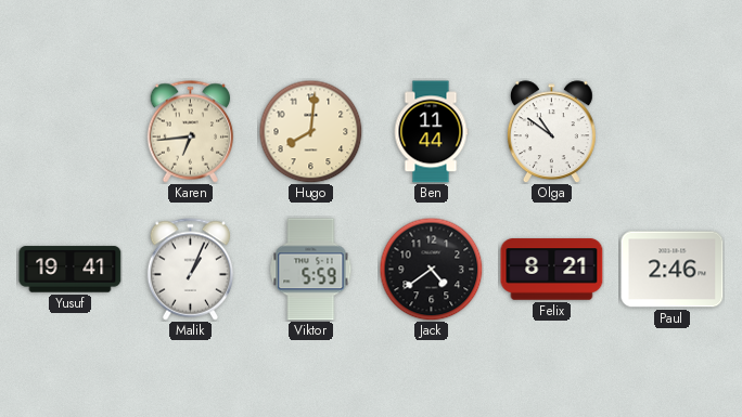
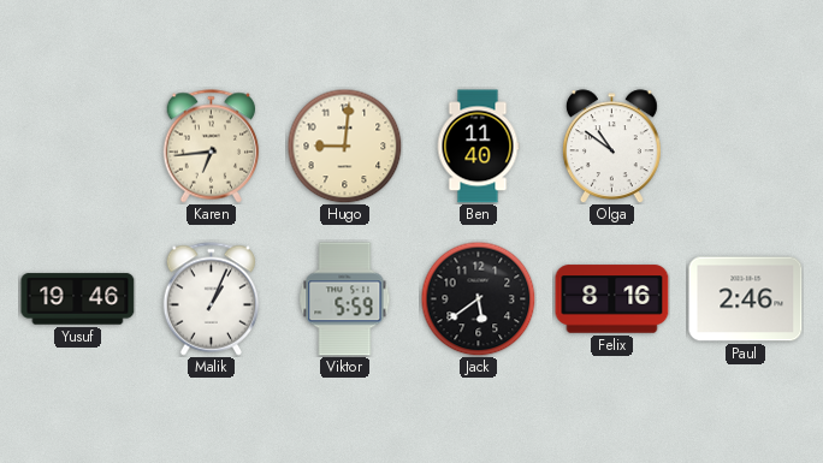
Hugo: 8:01 -> 9:01 (344, 146)
Ben: 11:44 -> 11:40 (478, 147)
Yusuf: 19:41 -> 19:46 (78, 299)
Jack: 4:39 -> 5:39 (478, 298)
Felix: 8:21 -> 8:16 (612, 299)
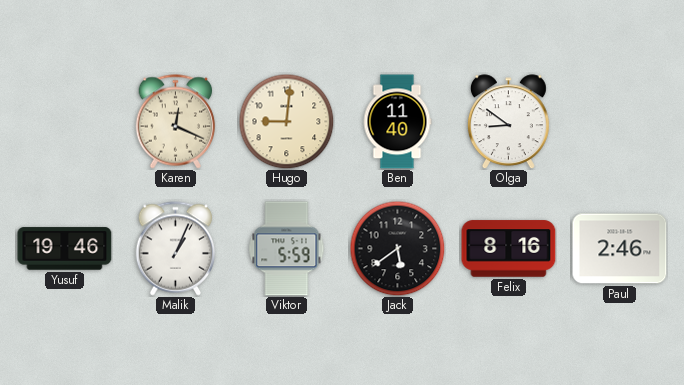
Karen: 6:44 -> 12:19 (176, 122)
Olga: 10:51 -> 8:51 (508, 122)
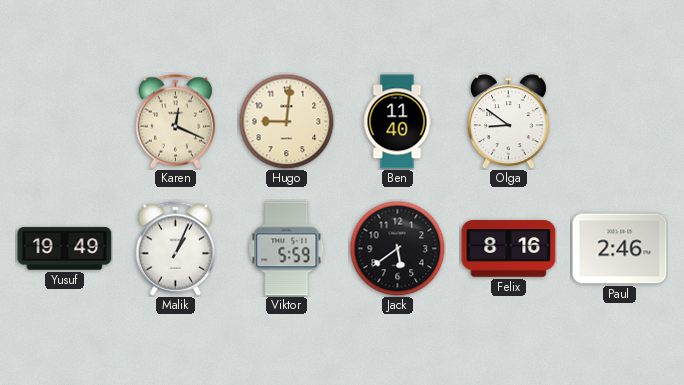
Yusuf: 19:46 -> 19:49 (65, 249)
